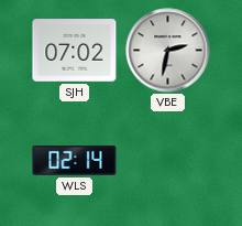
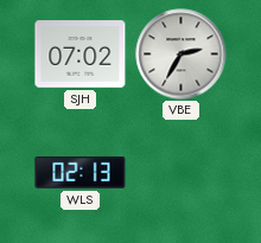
VBE: 2:32 -> 2:35 (182, 55)
WLS: 02:14 -> 02:13 (81, 173)
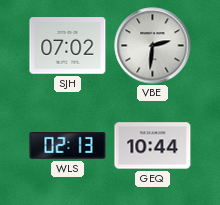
VBE: 2:35 -> 2:31 (153, 46)
GEQ: none -> 10:44 (153, 146)
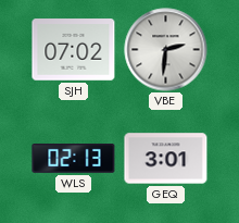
GEQ: 10:44 -> 3:01 (166, 159)
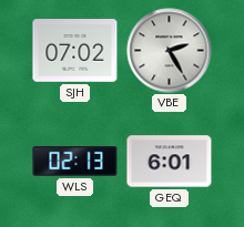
VBE: 2:31 -> 2:25 (170, 51)
GEQ: 3:01 -> 6:01 (170, 162)
